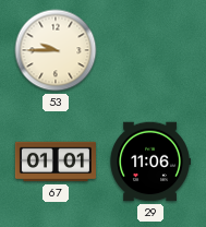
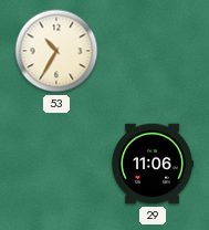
53: 9:45 -> 10:35 (56, 51)
67: 01:01 -> none (56, 162)
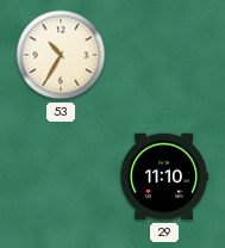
29: 11:06 -> 11:10 (164, 176)
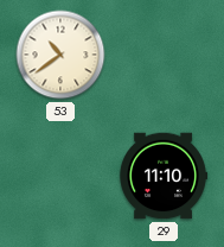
53: 10:35 -> 10:39 (60, 55)
